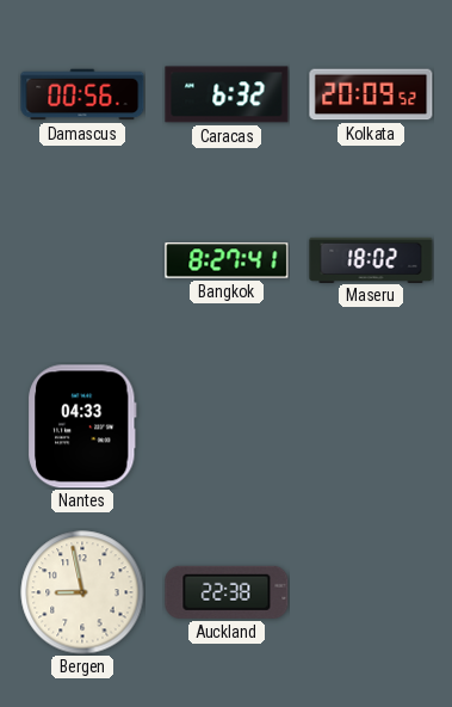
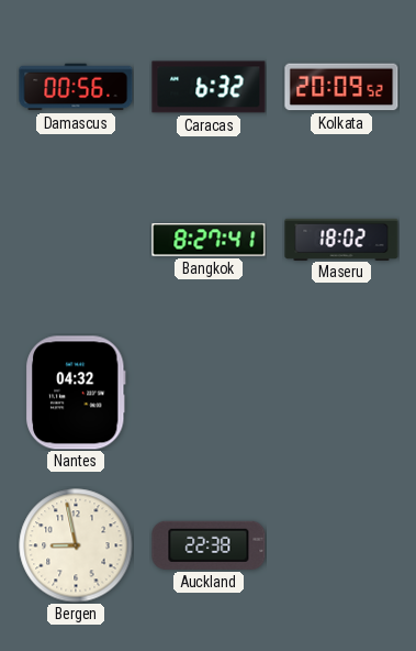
Nantes: 04:33 -> 04:32 (77, 393)
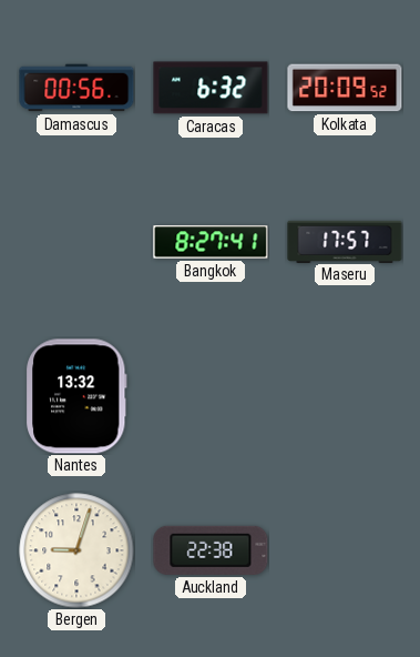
Maseru: 18:02 -> 17:57 (345, 241)
Nantes: 04:32 -> 13:32 (78, 396)
Bergen: 8:58 -> 9:03 (76, 550)
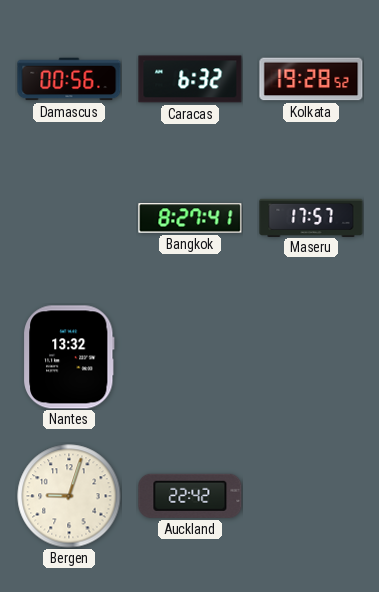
Kolkata: 20:09 -> 19:28 (311, 79)
Auckland: 22:38 -> 22:42 (190, 496)
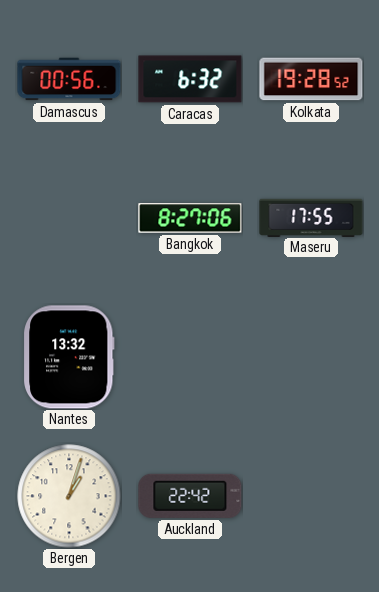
Bangkok: 8:27:41 -> 8:27:06 (190, 218)
Maseru: 17:57 -> 17:55 (311, 217)
Bergen: 9:03 -> 1:03 (69, 496)
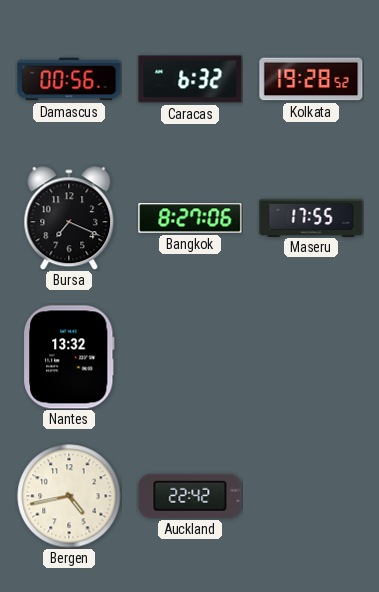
Bursa: none -> 7:19 (69, 218)
Bergen: 1:03 -> 4:43 (69, 496)
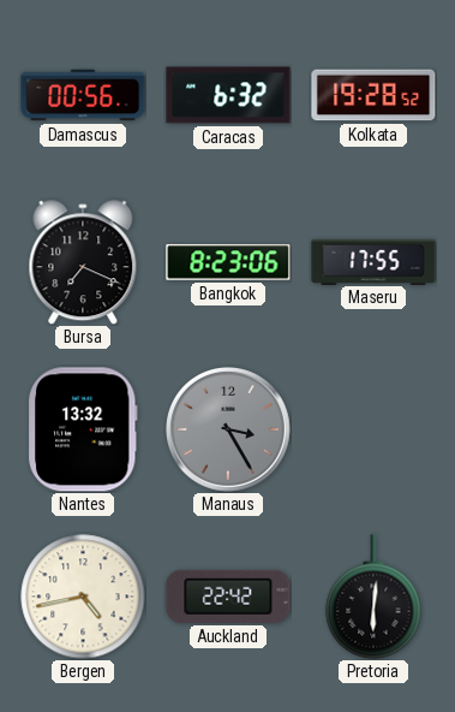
Bangkok: 8:27 -> 8:23 (228, 262)
Manaus: none -> 3:25 (229, 431)
Pretoria: none -> 6:01 (373, 597)
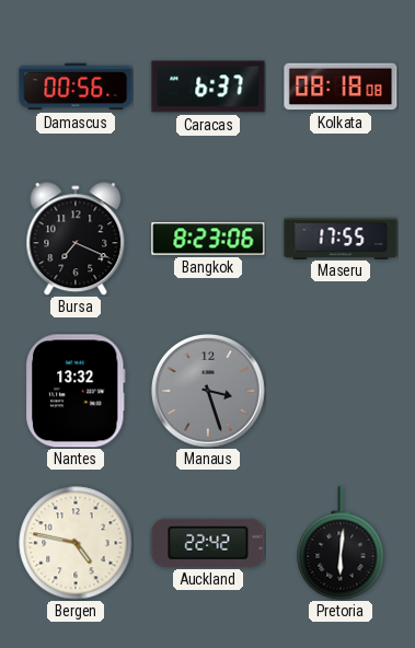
Caracas: 6:32 -> 6:37 (208, 86)
Kolkata: 19:28 -> 08:18 (341, 86)
Manaus: 3:25 -> 3:27 (209, 392)
Bergen: 4:43 -> 4:47 (76, 543)
